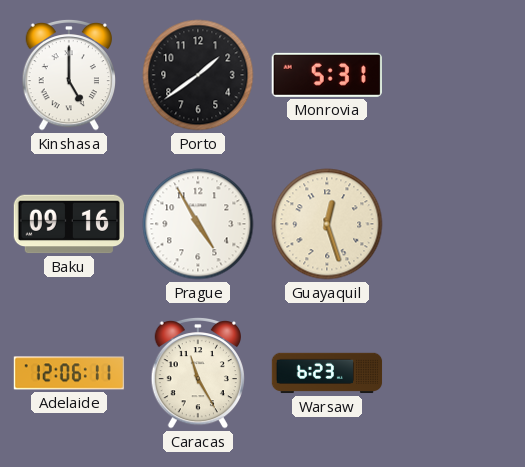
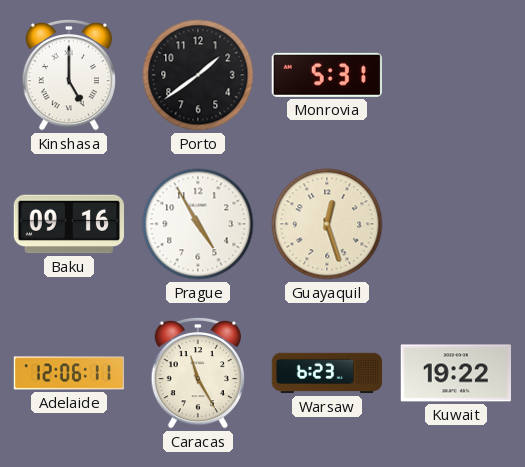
Kuwait: none -> 19:22 (455, 373)
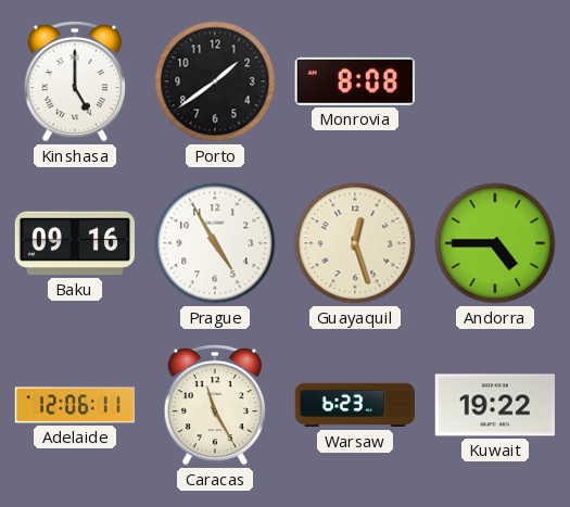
Monrovia: 5:31 -> 8:08 (355, 81)
Andorra: none -> 4:45 (495, 243)
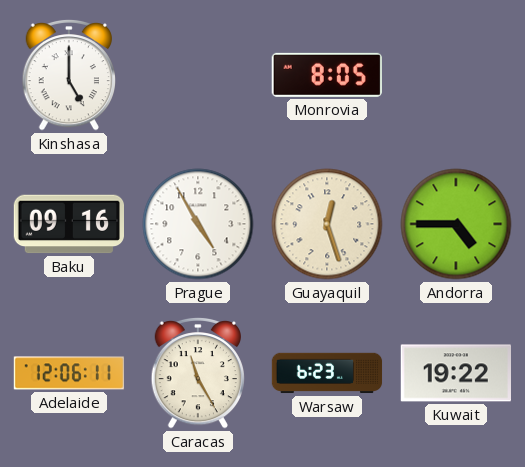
Porto: 1:39 -> none (215, 81)
Monrovia: 8:08 -> 8:05 (327, 75)
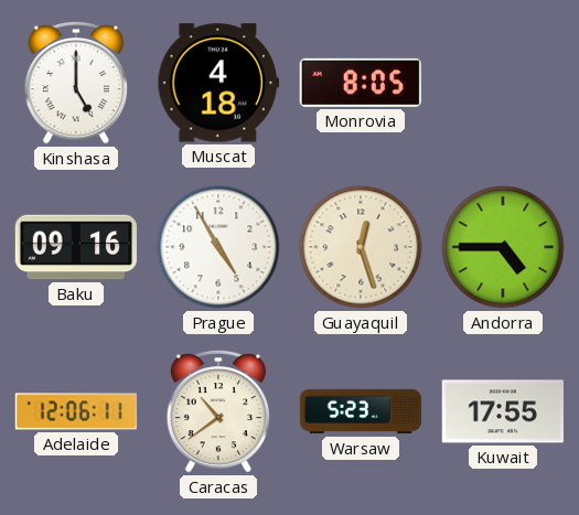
Muscat: none -> 4:18 (217, 83)
Caracas: 11:25 -> 10:39 (217, 411)
Warsaw: 6:23 -> 5:23 (361, 411)
Kuwait: 19:22 -> 17:55 (502, 411)
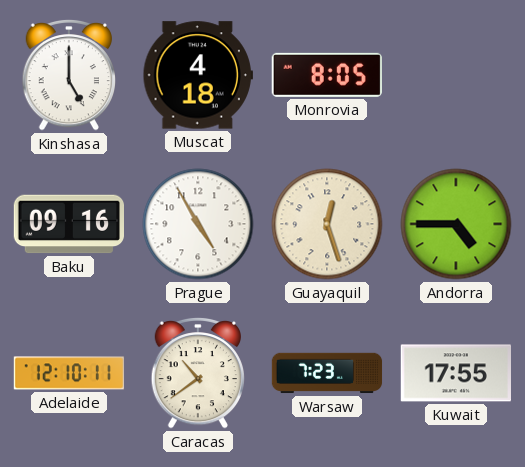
Adelaide: 12:06 -> 12:10 (69, 373)
Warsaw: 5:23 -> 7:23 (327, 373)
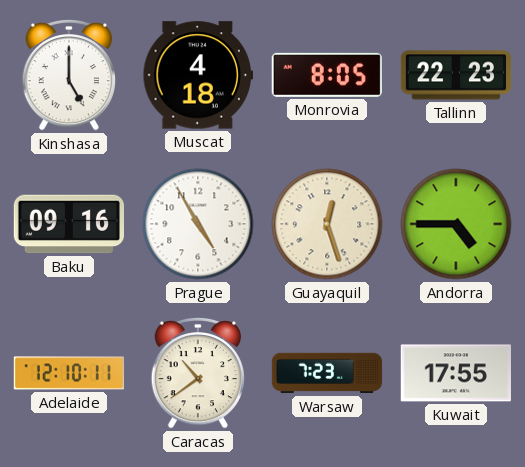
Tallinn: none -> 22:23 (456, 75)
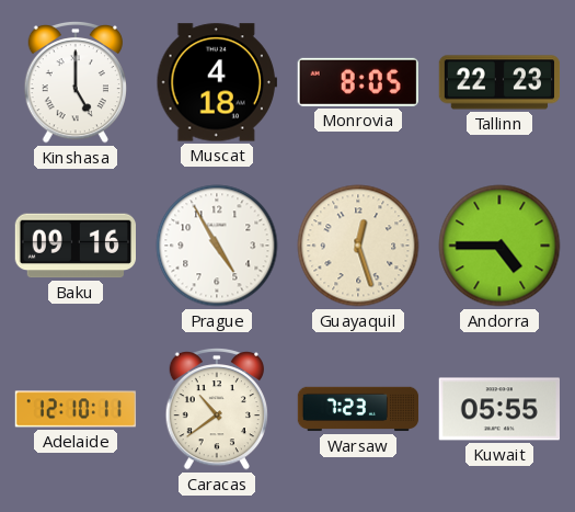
Kuwait: 17:55 -> 05:55 (498, 409)
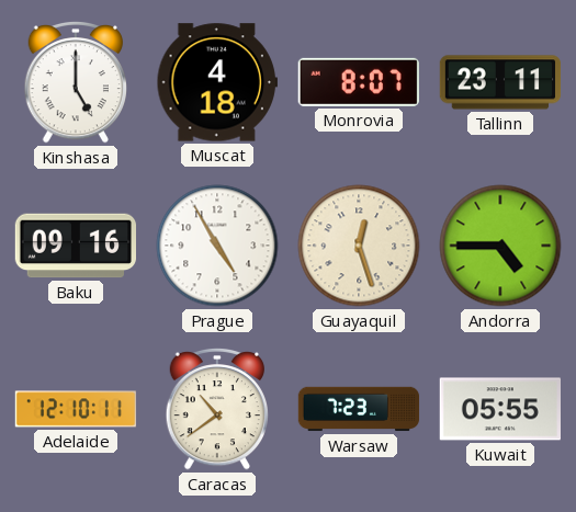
Monrovia: 8:05 -> 8:07 (359, 82)
Tallinn: 22:23 -> 23:11 (500, 82)
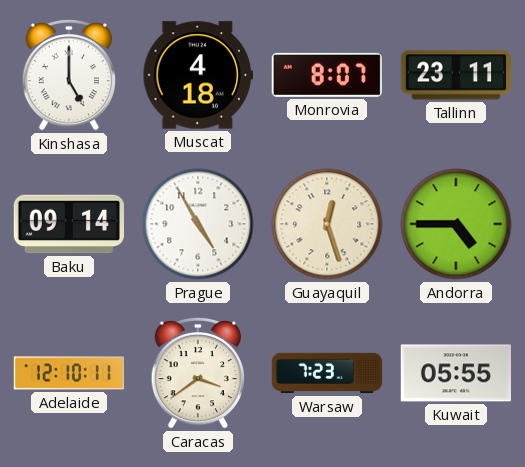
Baku: 09:16 -> 09:14 (68, 224)
Caracas: 10:39 -> 3:39 (197, 373)
